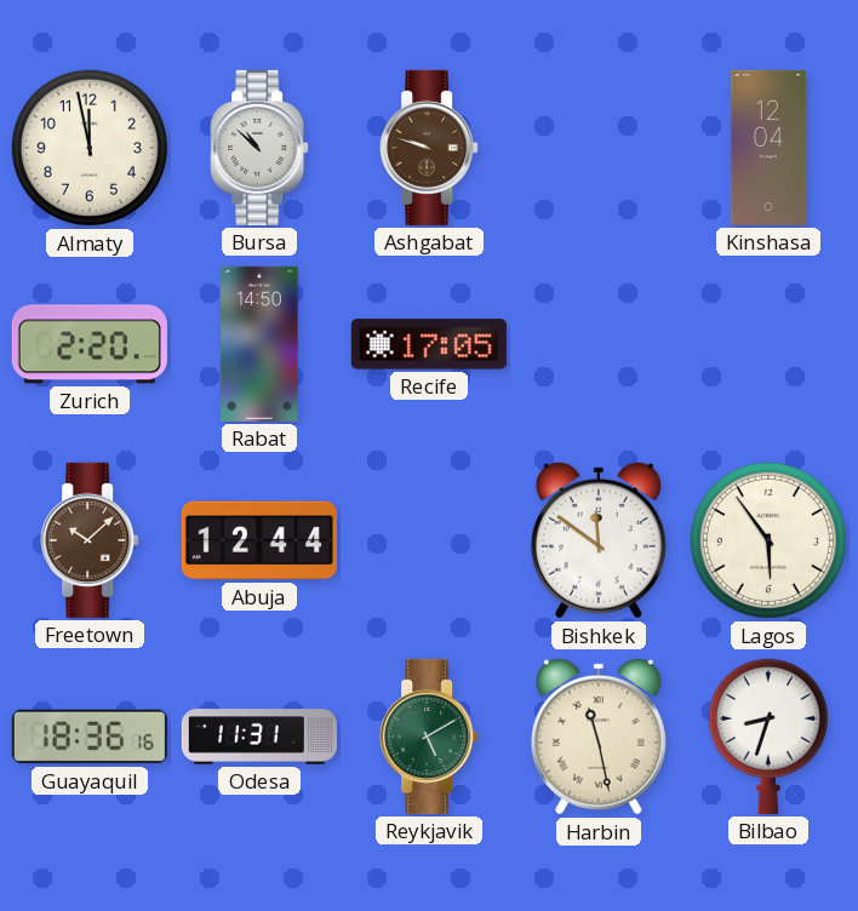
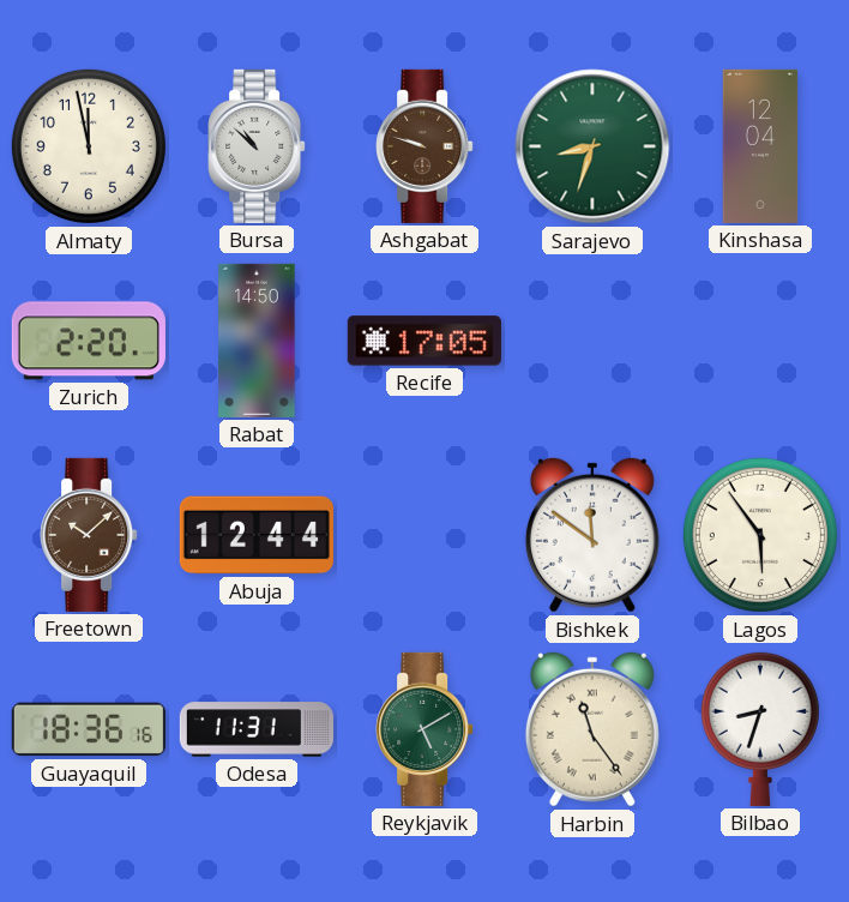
Sarajevo: none -> 8:33 (592, 146)
Harbin: 11:28 -> 11:24 (592, 729)
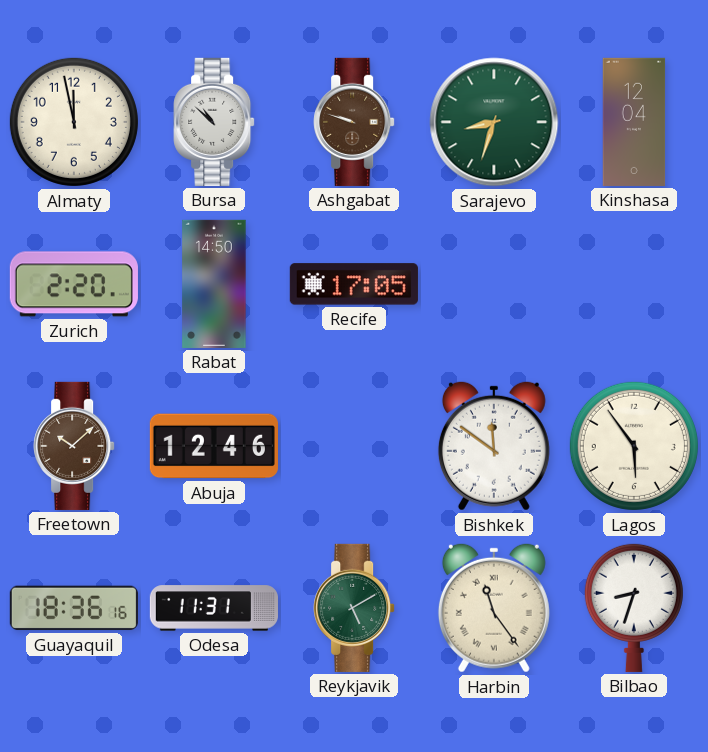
Abuja: 12:44 -> 12:46 (214, 446)
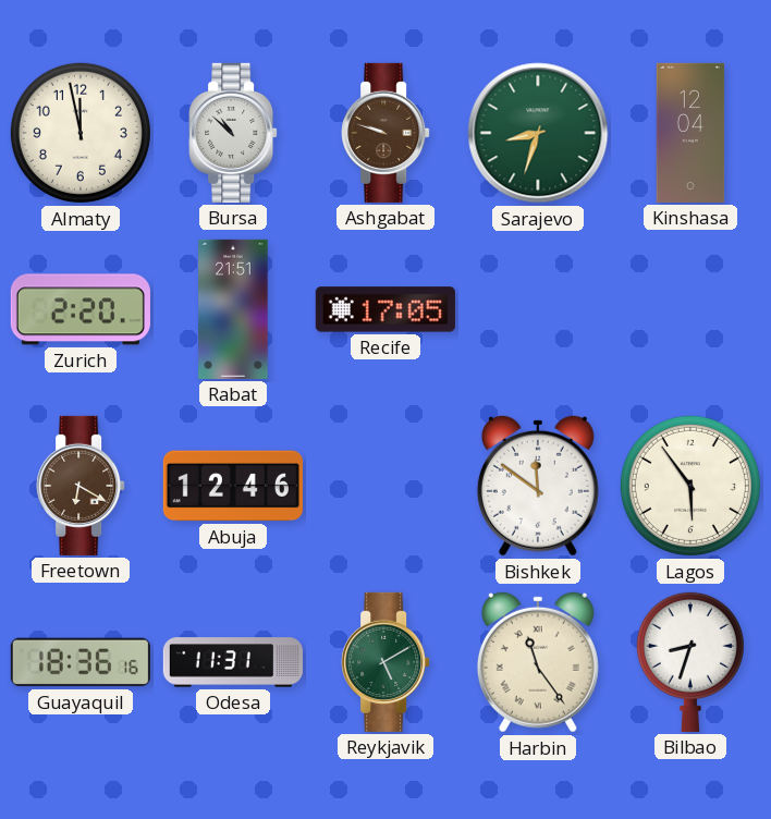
Rabat: 14:50 -> 21:51 (233, 309)
Freetown: 10:08 -> 6:20 (81, 486)
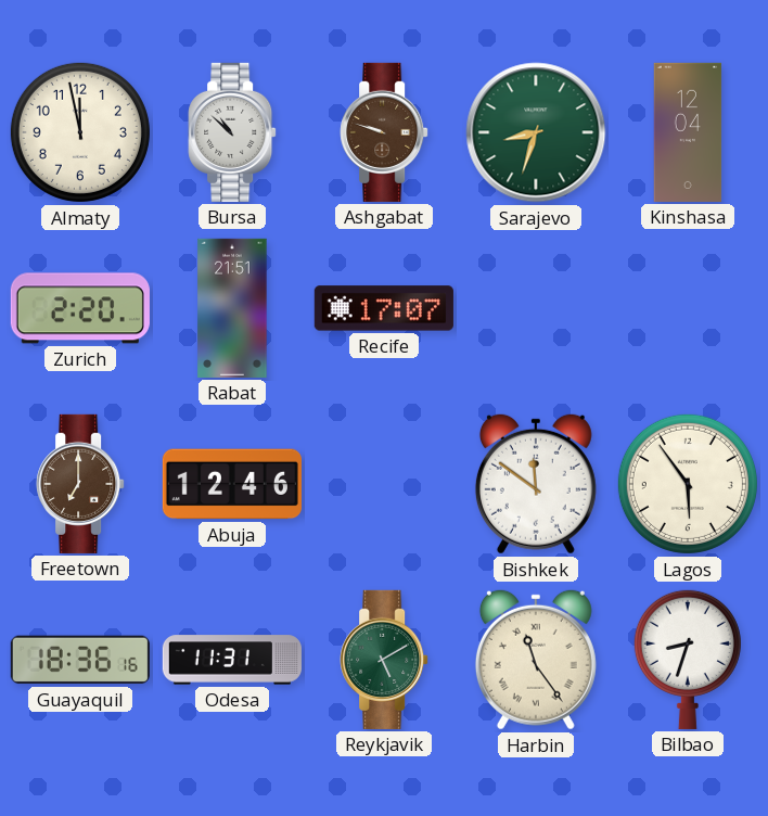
Recife: 17:05 -> 17:07 (384, 308)
Freetown: 6:20 -> 7:00 (80, 484)
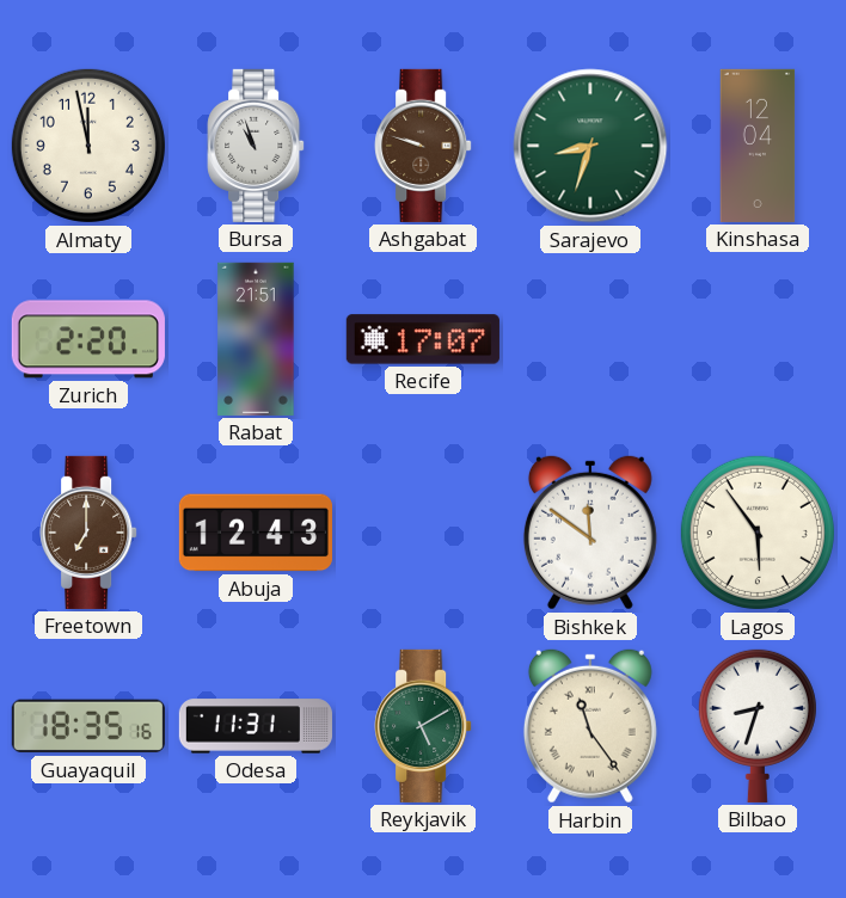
Bursa: 10:52 -> 10:57 (256, 146)
Abuja: 12:46 -> 12:43 (256, 533)
Guayaquil: 18:36 -> 18:35 (88, 726)
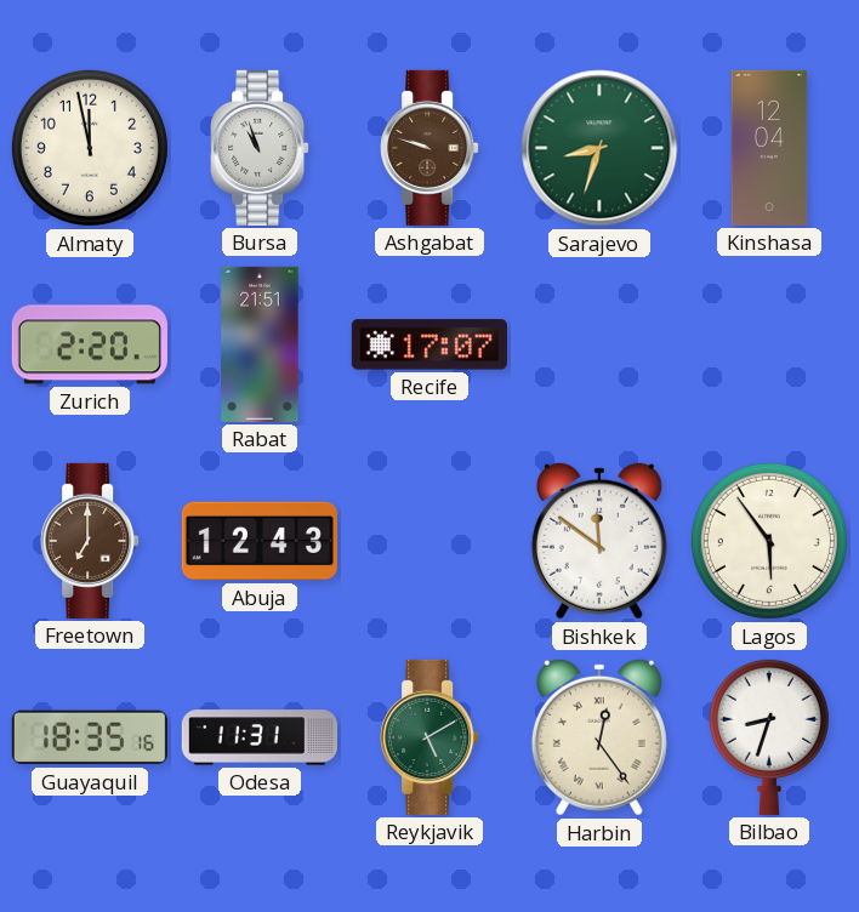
Harbin: 11:24 -> 12:24 (599, 737)
